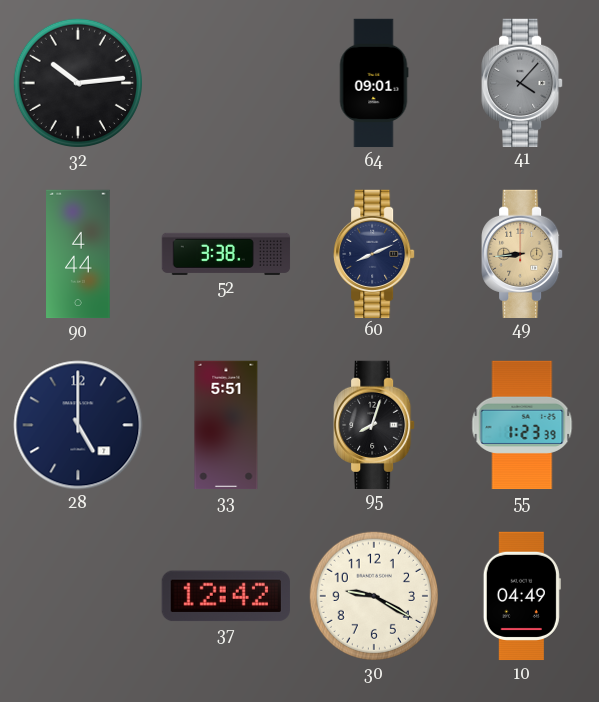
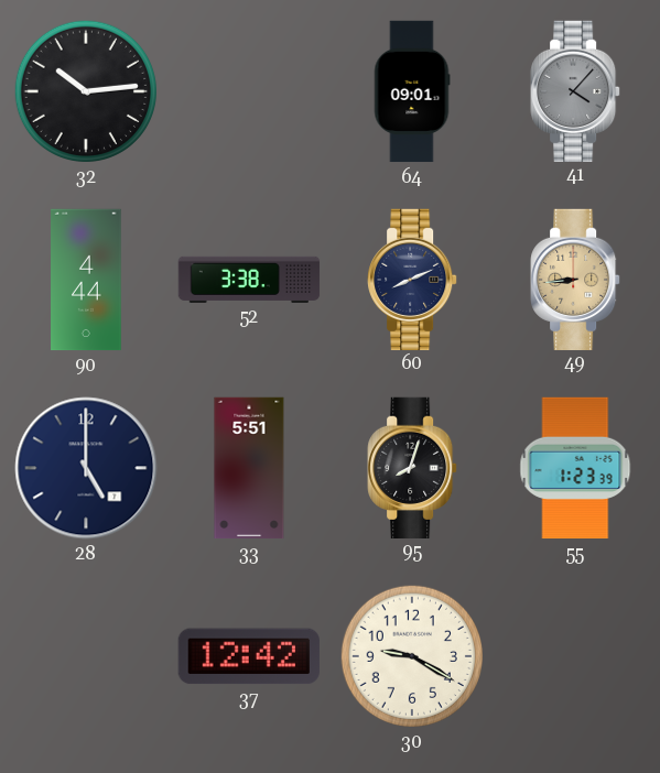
10: 04:49 -> none (522, 596)
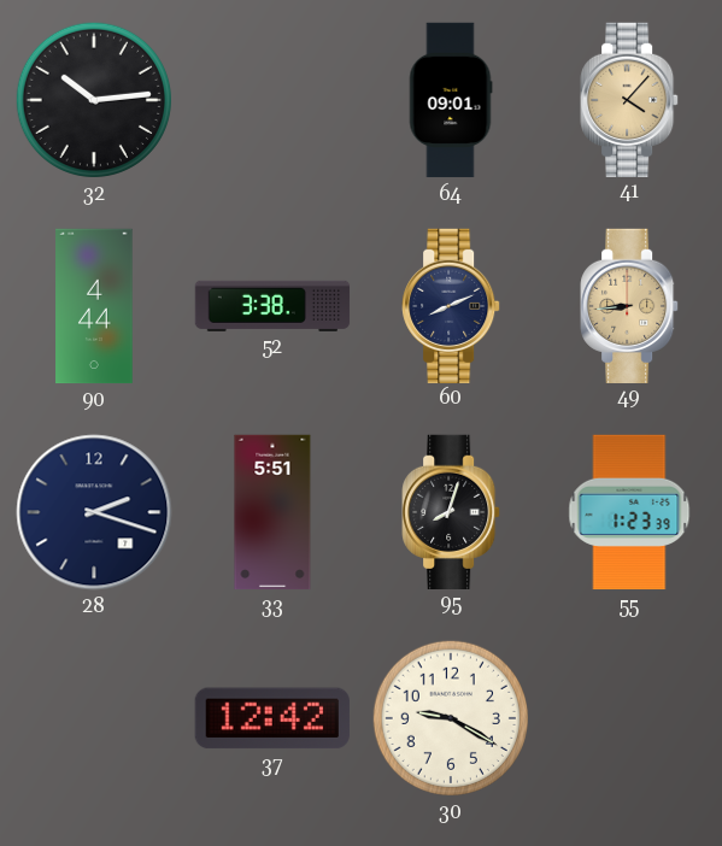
41 dial: grey -> champagne (629, 99)
28: 5:00 -> 2:18 (94, 512)
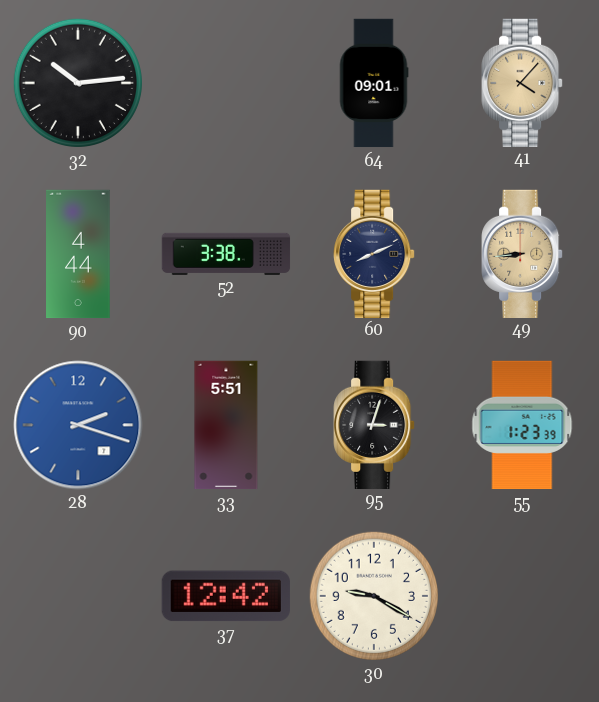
28 dial: navy -> blue (78, 425)
95: 8:03 -> 3:03 (374, 424)
